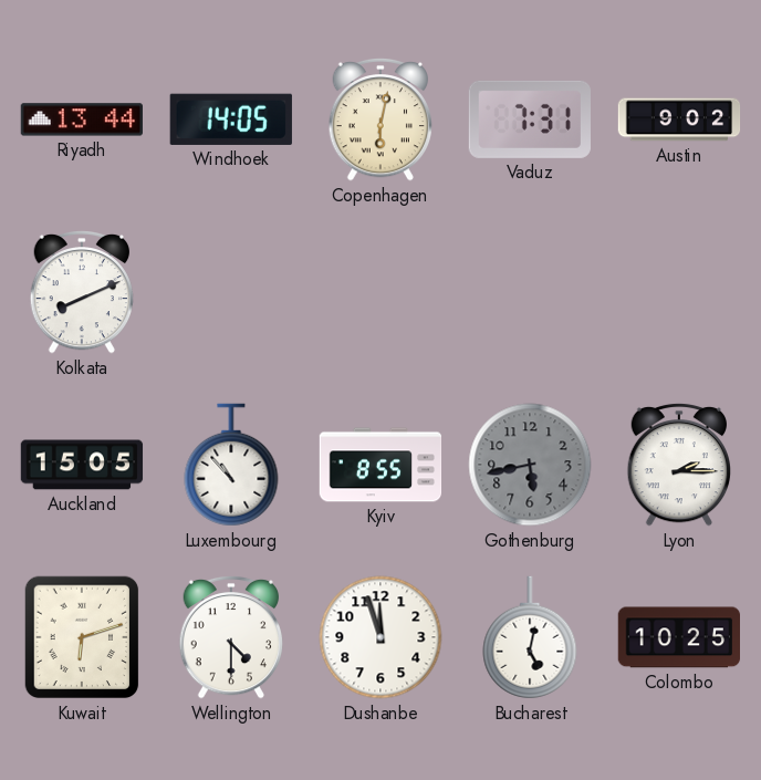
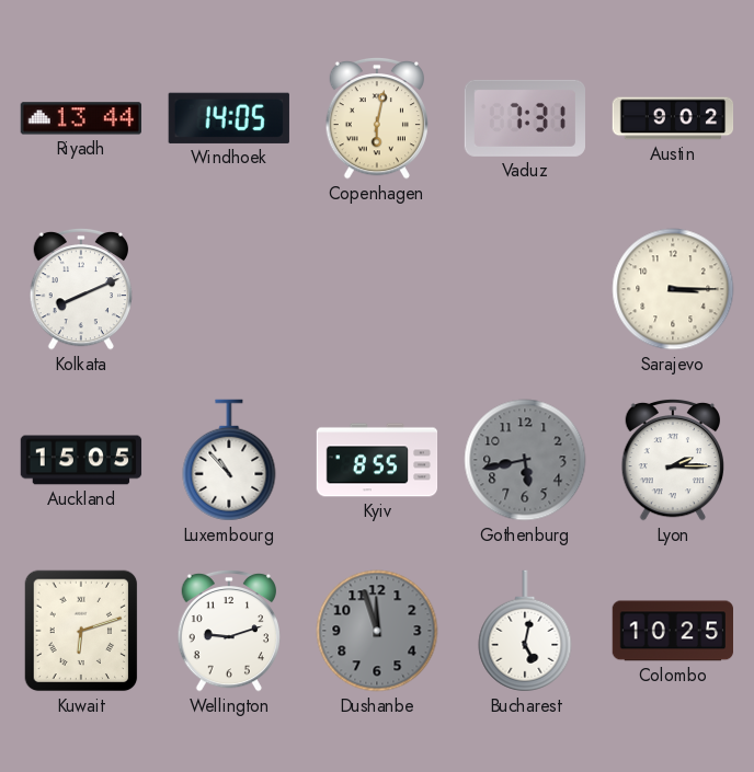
Sarajevo: none -> 3:15 (673, 289)
Wellington: 4:30 -> 9:12 (228, 631)
Dushanbe dial: white -> grey (377, 631)
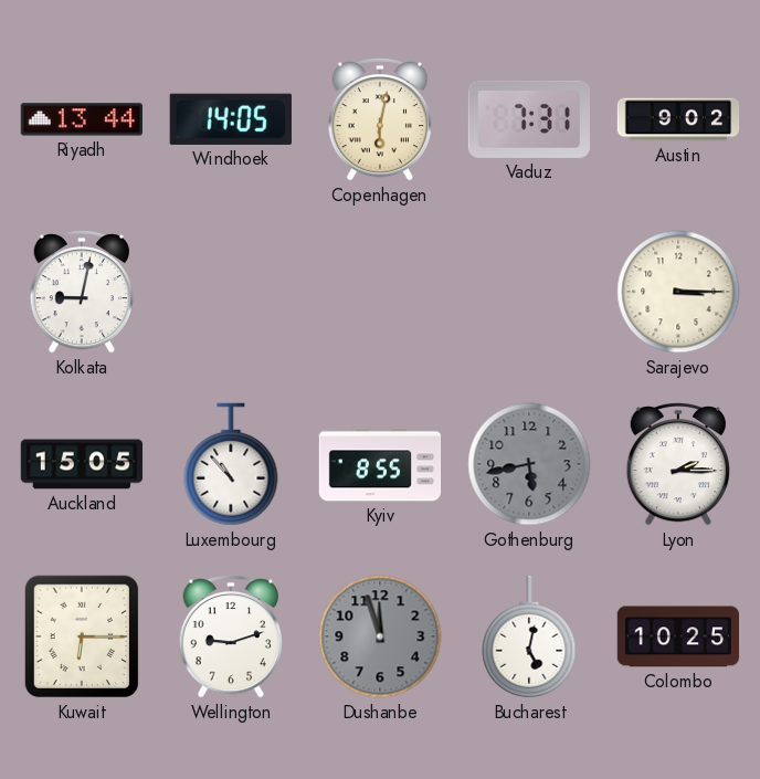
Kolkata: 8:11 -> 9:02 (81, 292)
Kuwait: 6:12 -> 6:15 (82, 636)
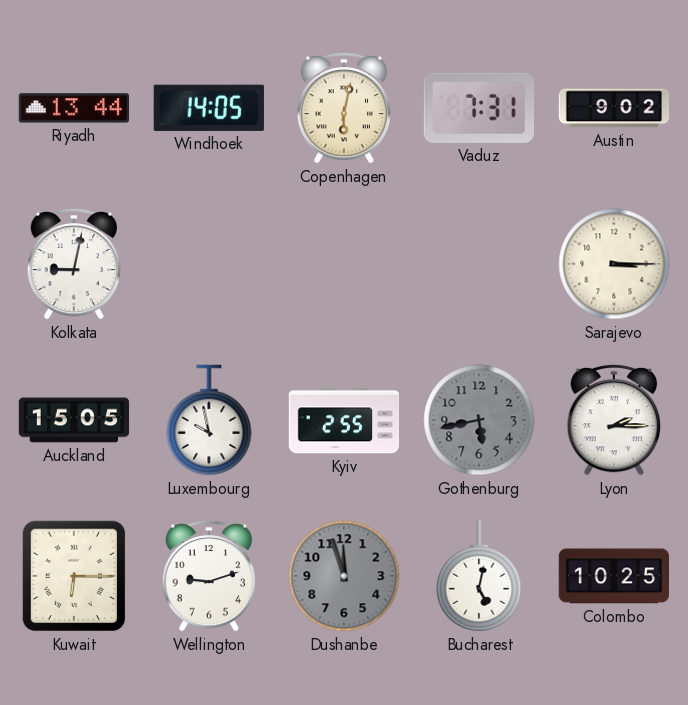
Luxembourg: 10:53 -> 9:58 (209, 420)
Kyiv: 8:55 -> 2:55 (344, 420)
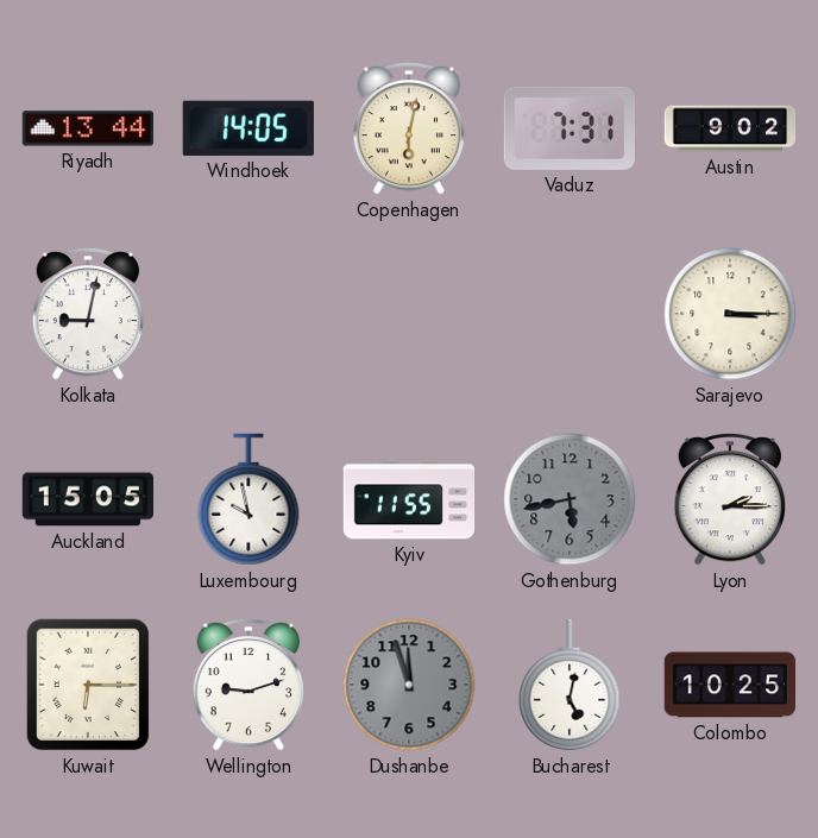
Kyiv: 2:55 -> 11:55 (409, 499)
